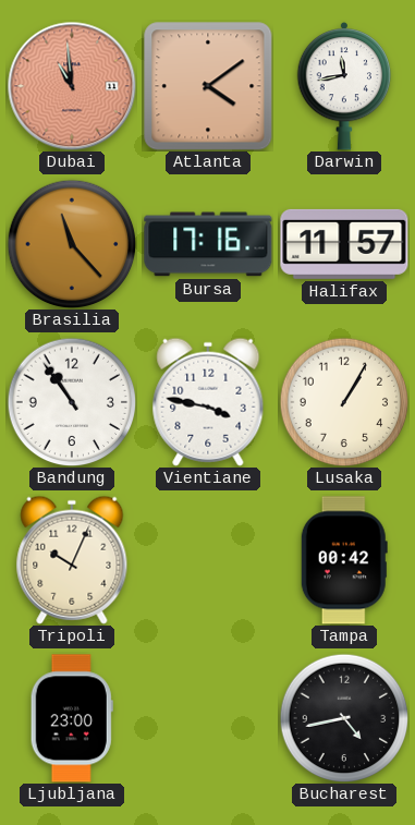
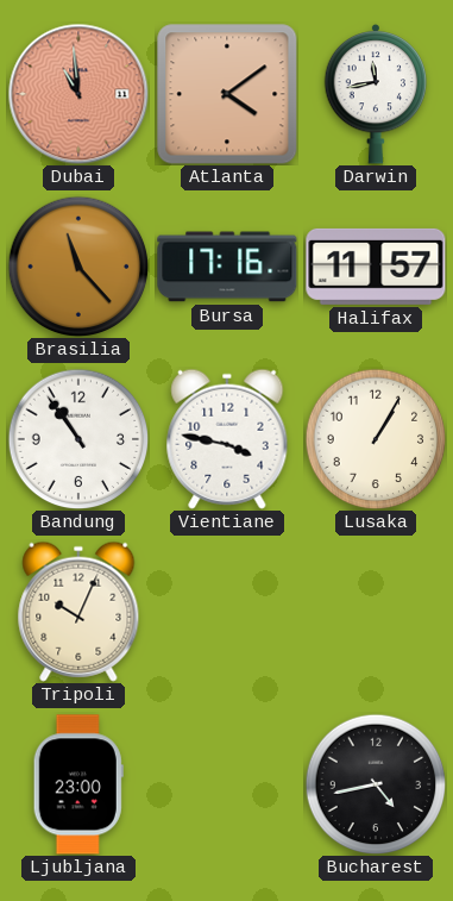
Tampa: 00:42 -> none (344, 560)
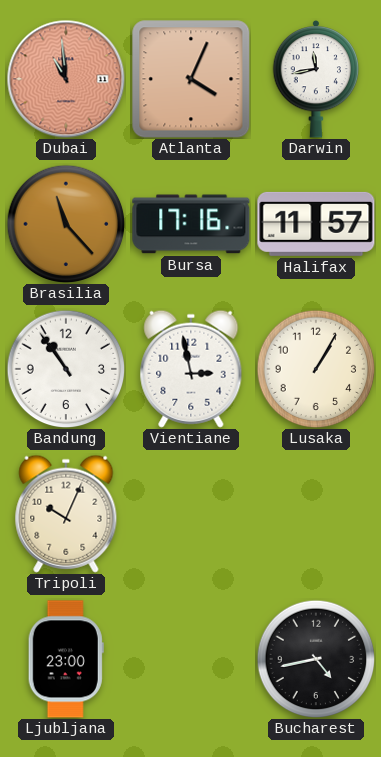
Atlanta: 4:09 -> 4:04 (191, 79)
Vientiane: 3:47 -> 2:58 (191, 369)
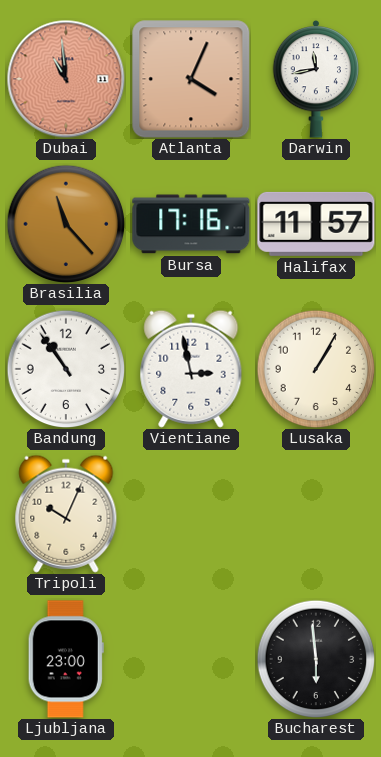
Bucharest: 4:43 -> 5:59 (316, 659)
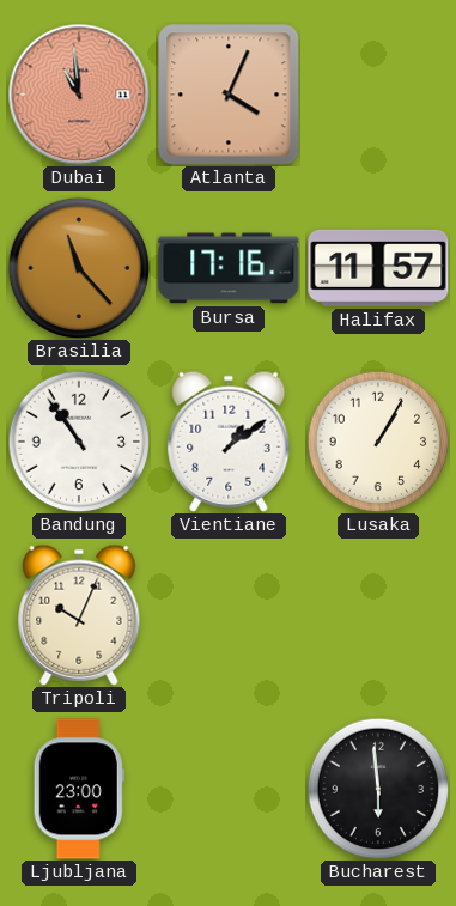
Darwin: 11:43 -> none (316, 79)
Vientiane: 2:58 -> 1:09 (229, 442)
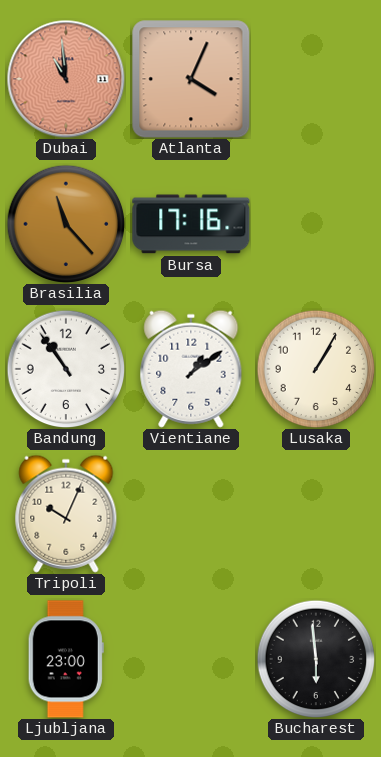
Halifax: 11:57 -> none (378, 268)
